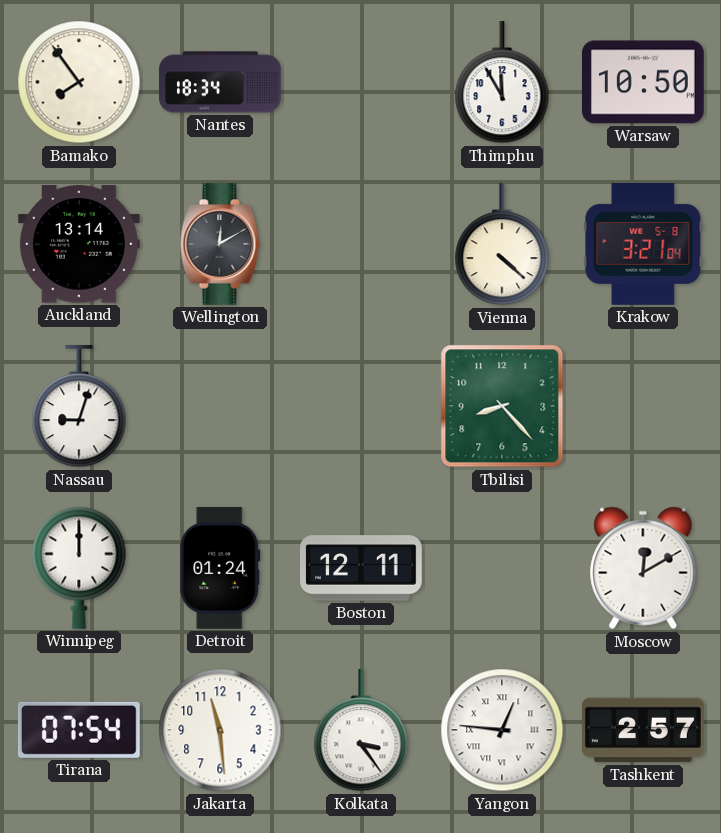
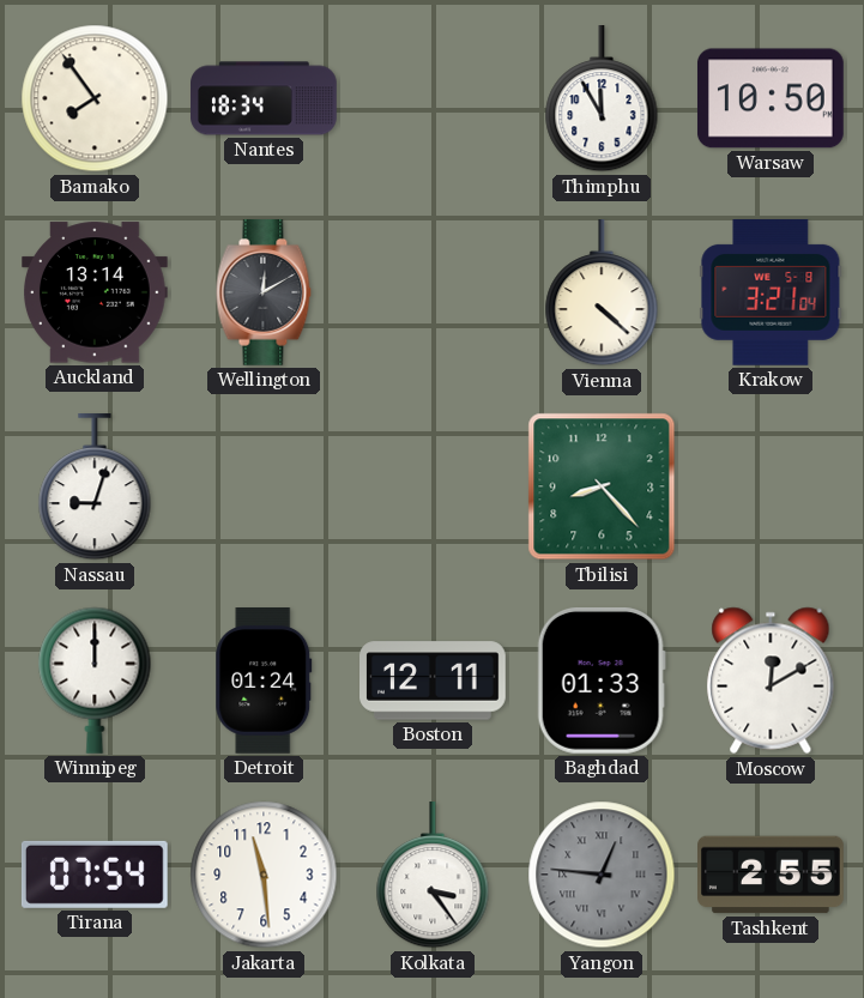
Baghdad: none -> 01:33 (602, 681)
Yangon dial: white -> grey (602, 875)
Tashkent: 2:57 -> 2:55 (772, 875)
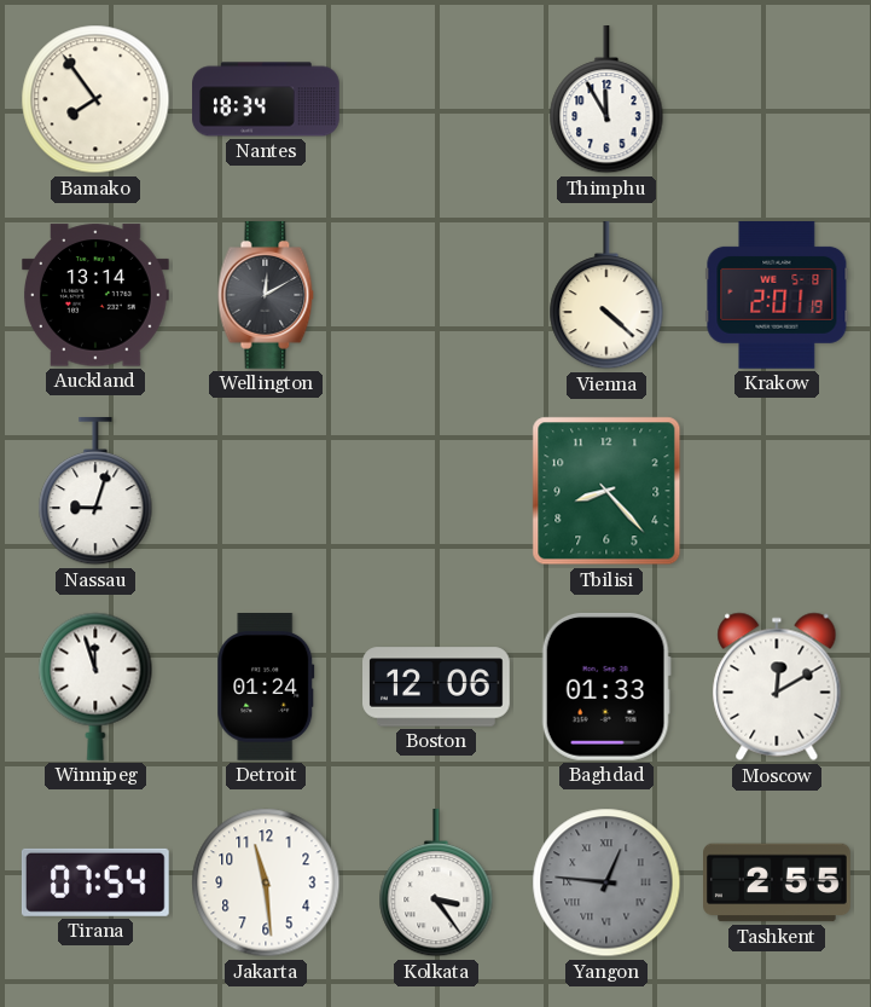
Warsaw: 10:50 -> none (771, 98)
Krakow: 3:21 -> 2:01 (777, 296)
Winnipeg: 12:00 -> 11:57 (95, 687)
Boston: 12:11 -> 12:06 (436, 687)
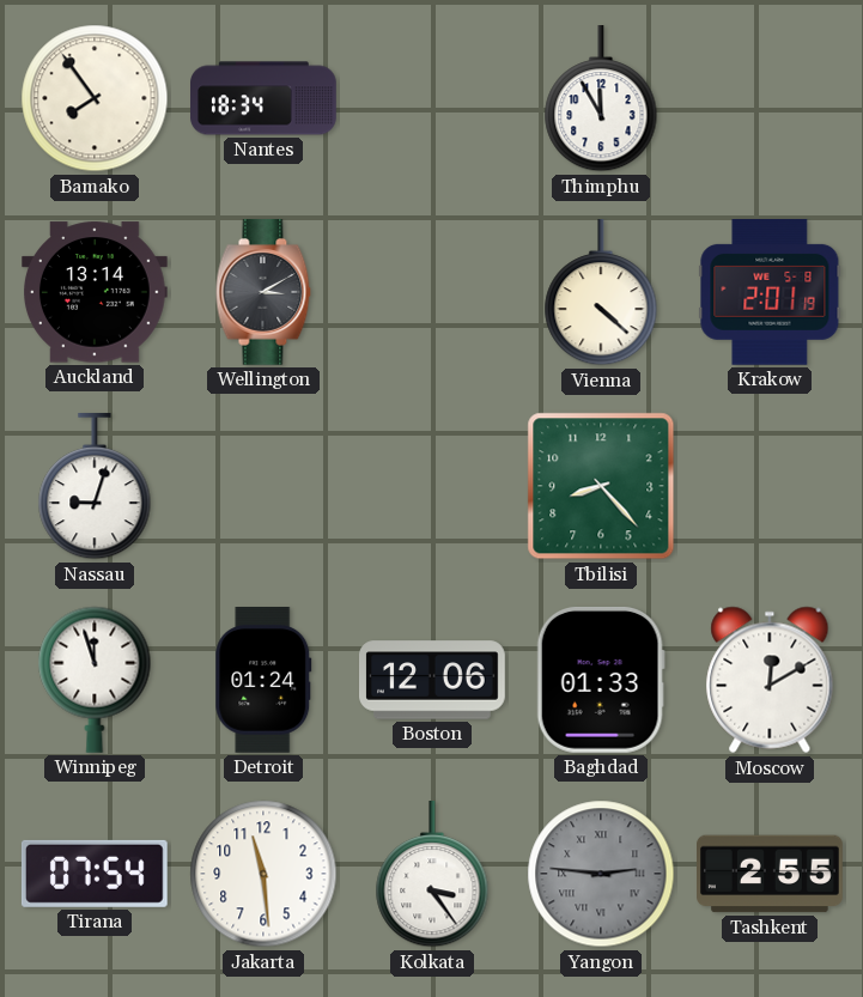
Wellington: 12:10 -> 3:10 (263, 293)
Yangon: 12:46 -> 2:46 (601, 874)
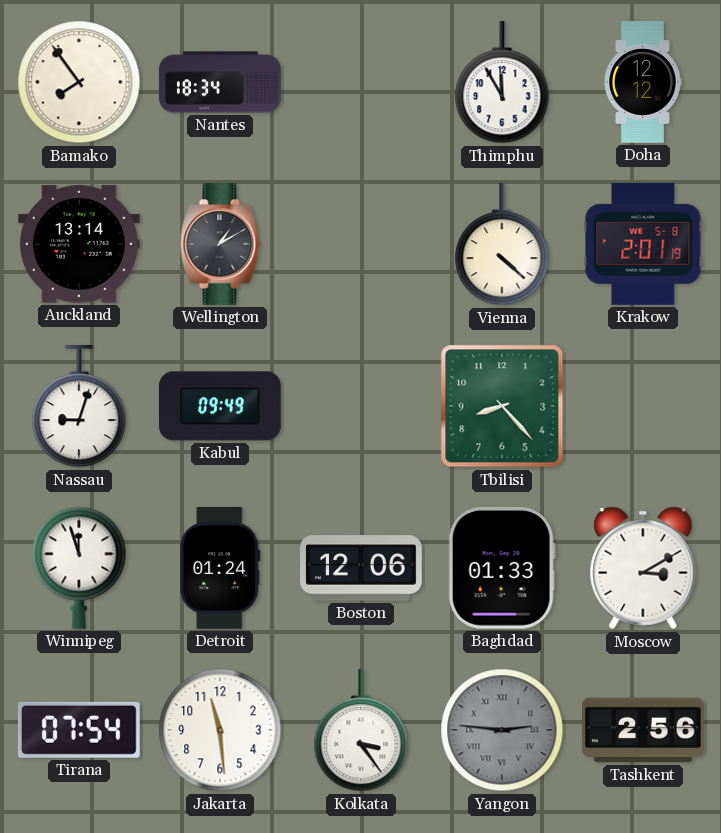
Doha: none -> 12:12 (643, 82)
Wellington: 3:10 -> 1:10 (220, 245)
Kabul: none -> 09:49 (220, 406)
Moscow: 12:10 -> 3:10 (643, 568)
Tashkent: 2:55 -> 2:56 (644, 730)
